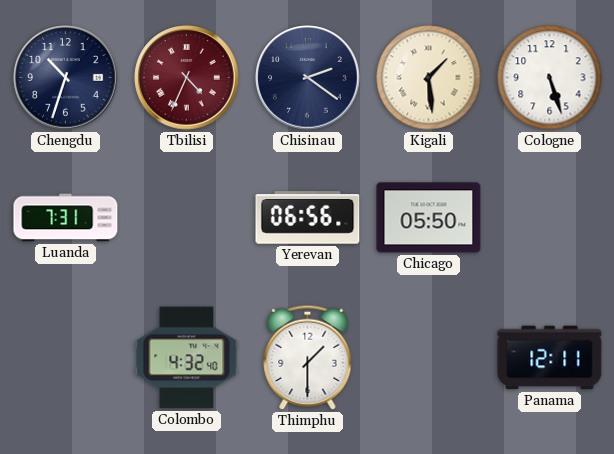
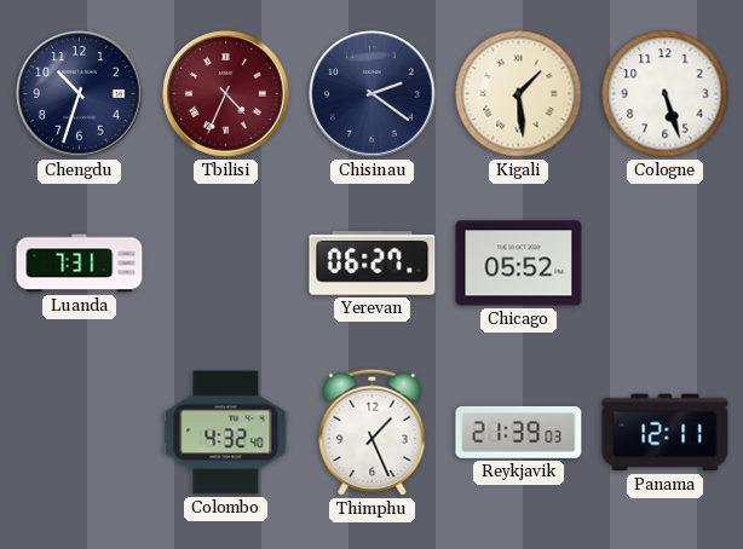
Yerevan: 06:56 -> 06:27 (373, 264)
Chicago: 05:50 -> 05:52 (519, 264)
Thimphu: 1:30 -> 1:26 (373, 432)
Reykjavik: none -> 21:39 (519, 432)
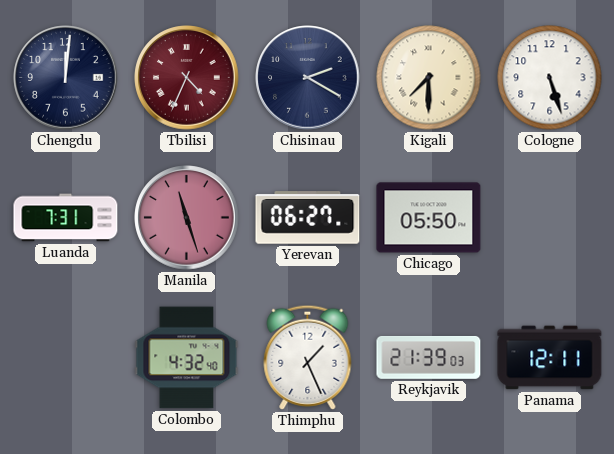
Chengdu: 10:33 -> 12:01 (66, 78)
Chisinau: 2:21 -> 2:20 (308, 78)
Kigali: 1:29 -> 7:30 (429, 78)
Manila: none -> 11:27 (187, 218)
Chicago: 05:52 -> 05:50 (429, 218)
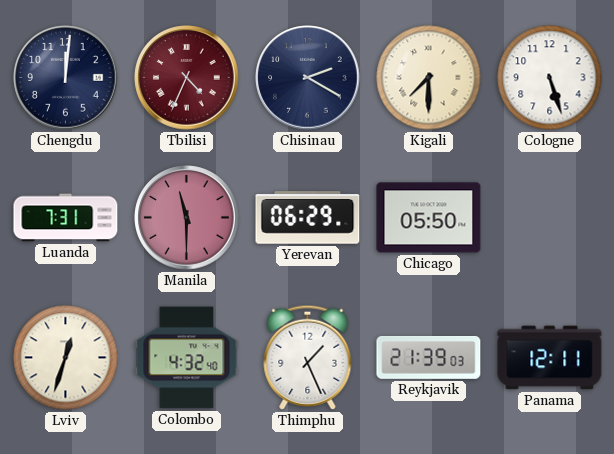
Manila: 11:27 -> 11:30 (187, 218)
Yerevan: 06:27 -> 06:29 (308, 218)
Lviv: none -> 12:33 (66, 358)
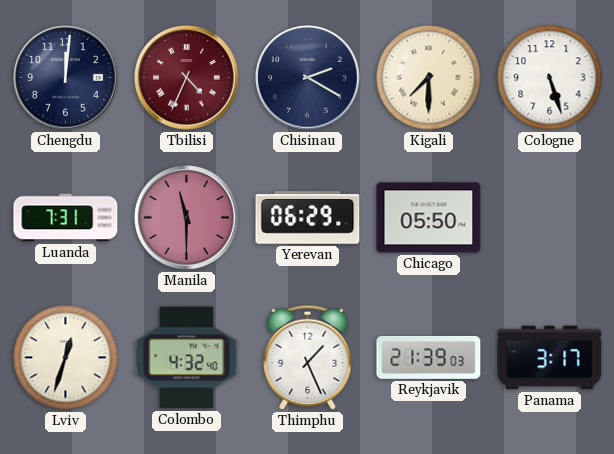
Panama: 12:11 -> 3:17 (550, 358)
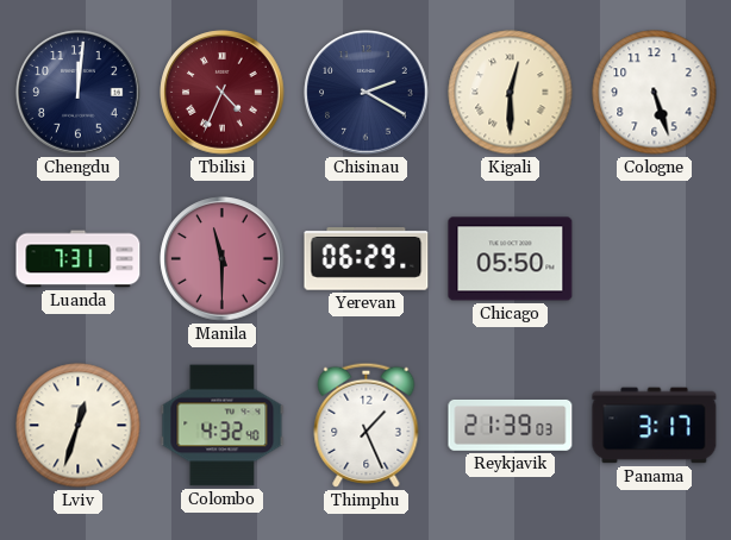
Kigali: 7:30 -> 12:30 (511, 93)
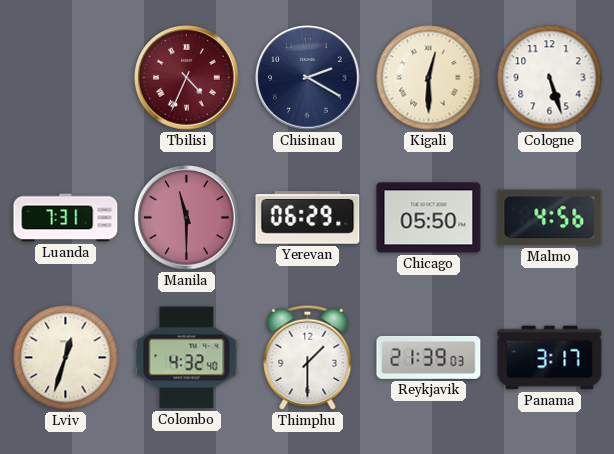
Chengdu: 12:01 -> none (79, 93)
Malmo: none -> 4:56 (550, 218)
Thimphu: 1:26 -> 1:30 (308, 357)
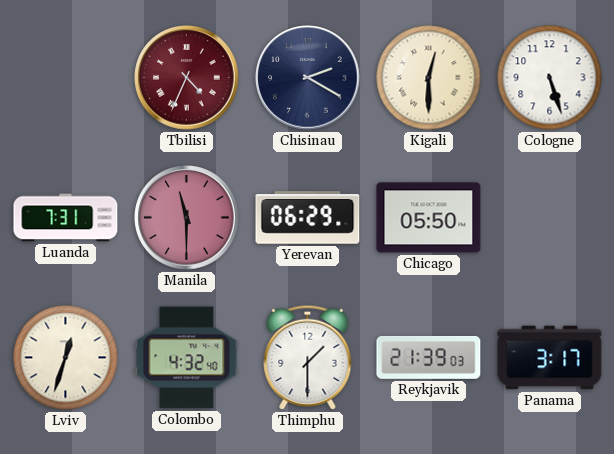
Malmo: 4:56 -> none (550, 218)
